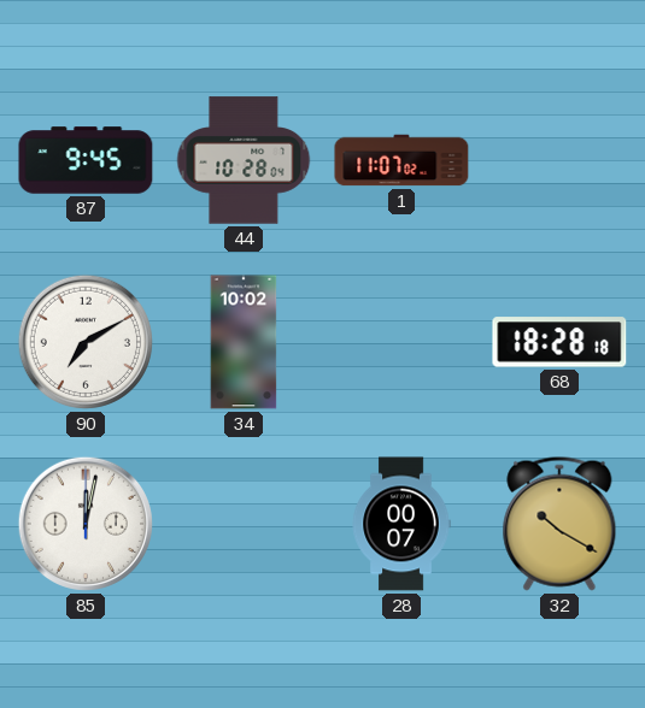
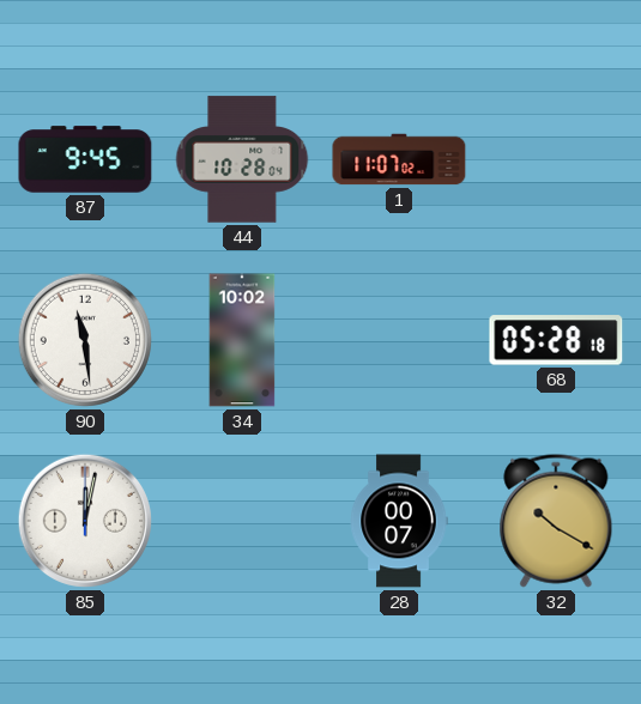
90: 7:10 -> 11:29 (85, 340)
68: 18:28 -> 05:28 (556, 340)
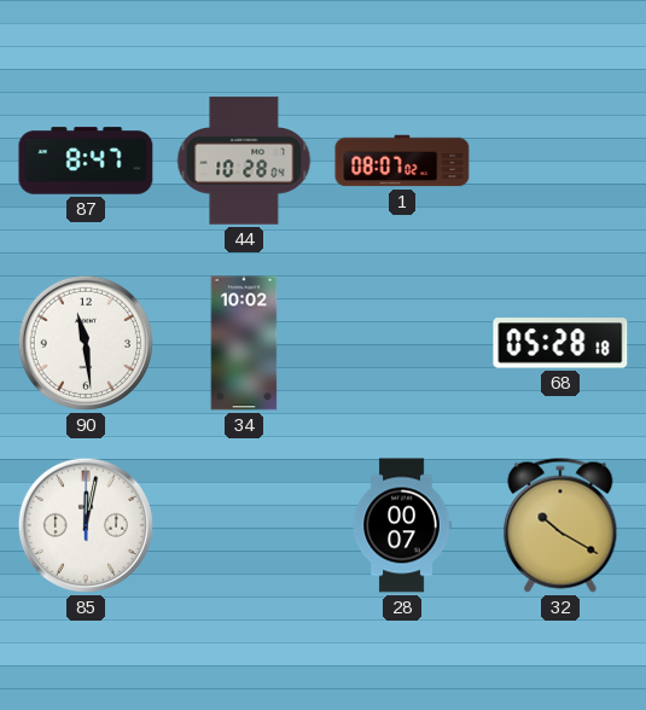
87: 9:45 -> 8:47 (86, 161)
1: 11:07 -> 08:07 (402, 161)
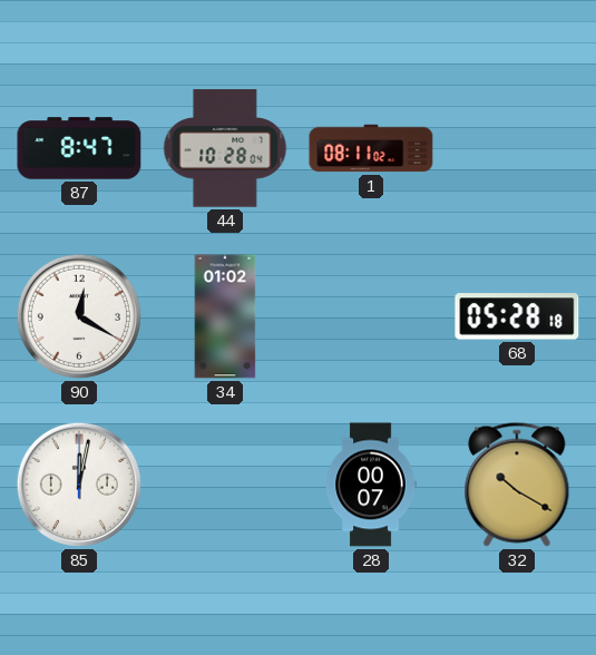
1: 08:07 -> 08:11 (371, 148)
90: 11:29 -> 12:20 (79, 316)
34: 10:02 -> 01:02 (225, 316)
